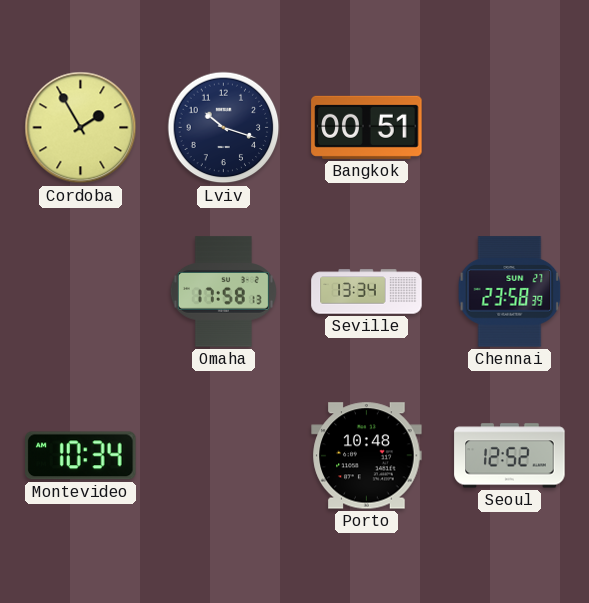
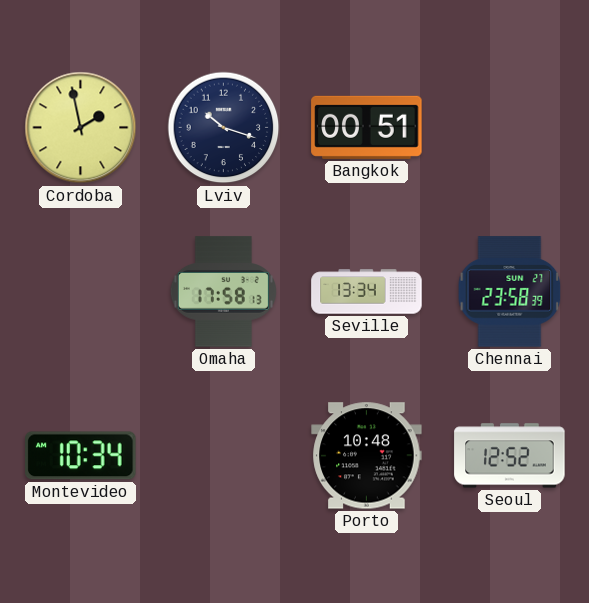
Cordoba: 1:55 -> 1:58 (81, 128)
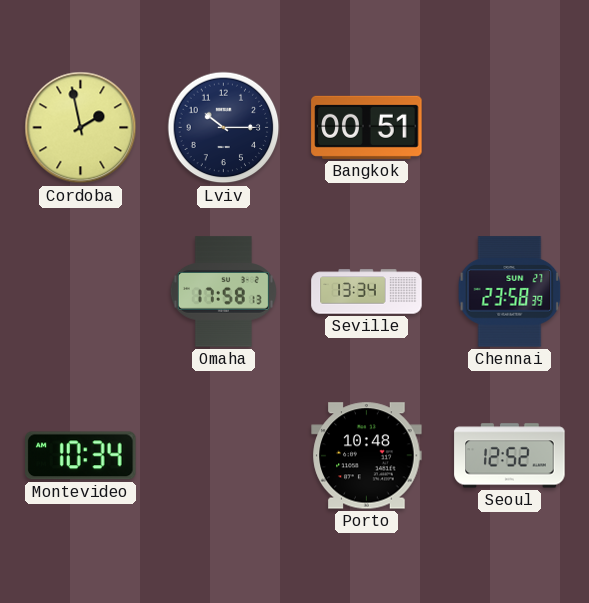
Lviv: 10:18 -> 10:15 (224, 128)
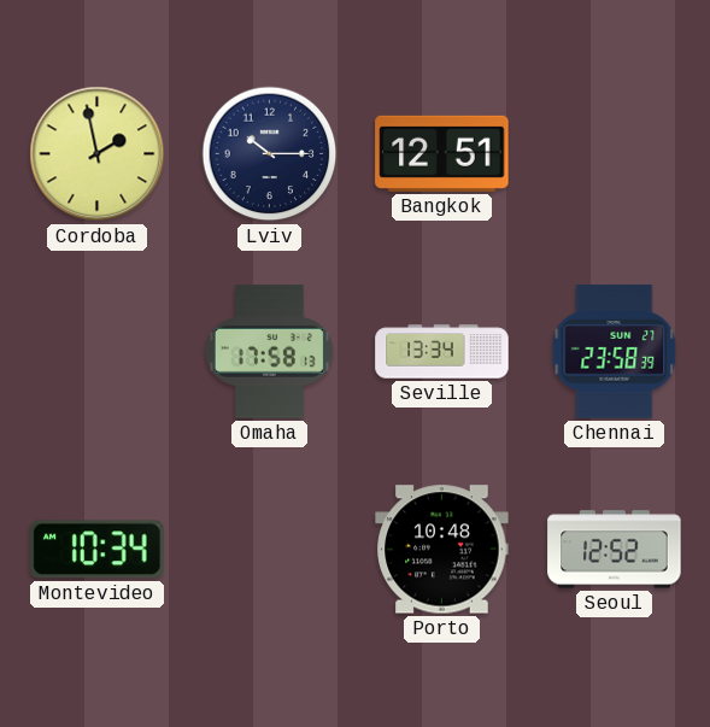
Bangkok: 00:51 -> 12:51 (442, 153)
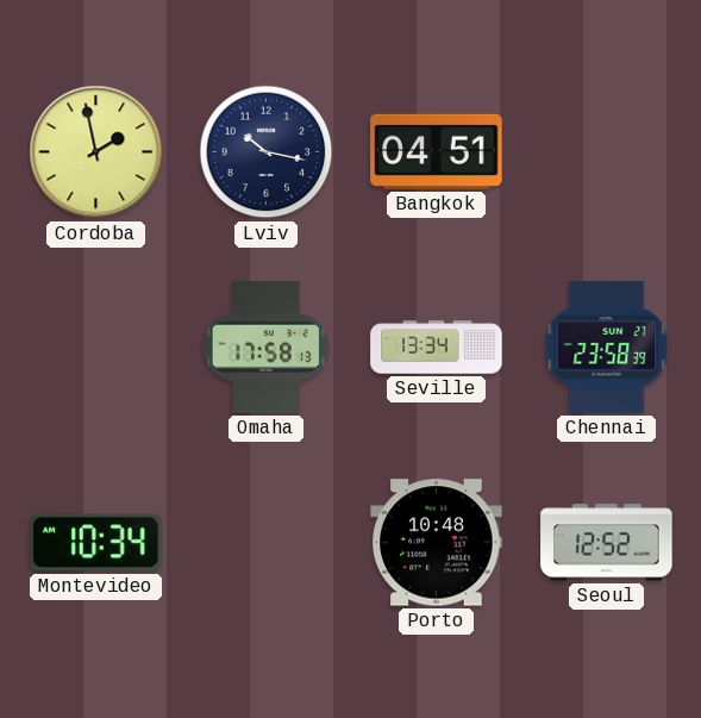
Lviv: 10:15 -> 10:17 (267, 152)
Bangkok: 12:51 -> 04:51 (437, 151)
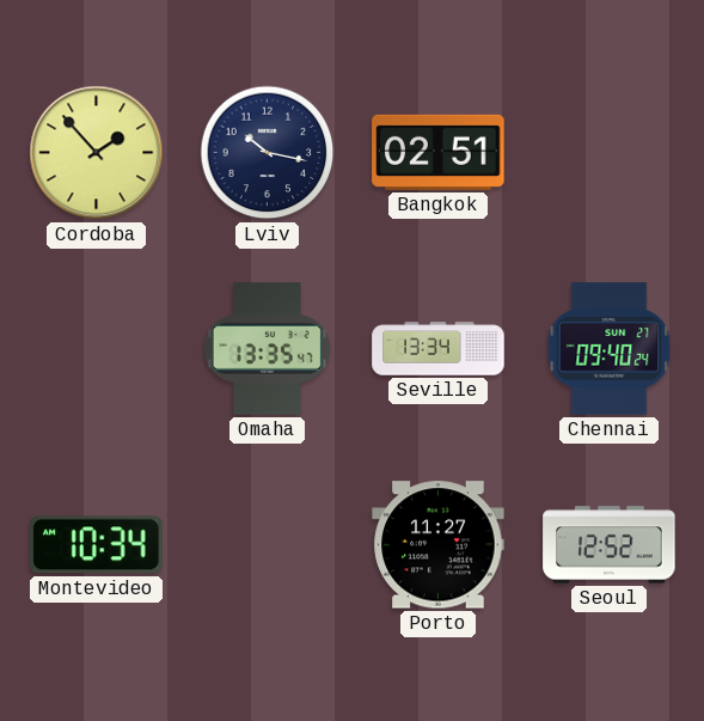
Cordoba: 1:58 -> 1:53 (97, 153)
Bangkok: 04:51 -> 02:51 (439, 152)
Omaha: 17:58 -> 13:35 (267, 349)
Chennai: 23:58 -> 09:40 (610, 349)
Porto: 10:48 -> 11:27 (439, 545)
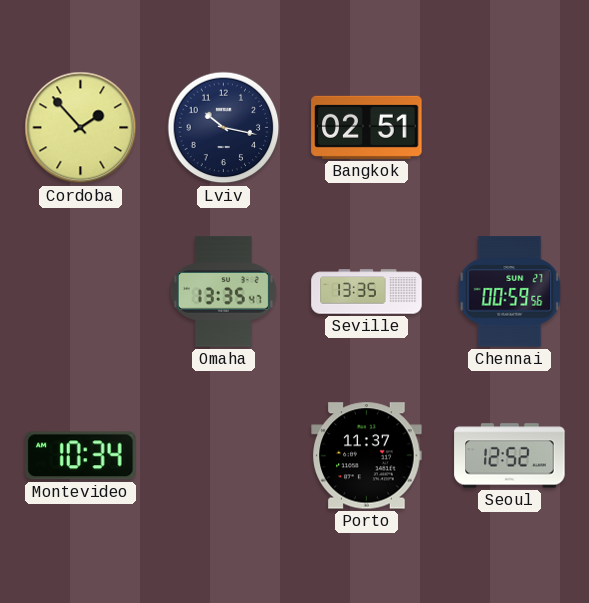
Seville: 13:34 -> 13:35 (367, 292)
Chennai: 09:40 -> 00:59 (510, 292)
Porto: 11:27 -> 11:37 (367, 456)
